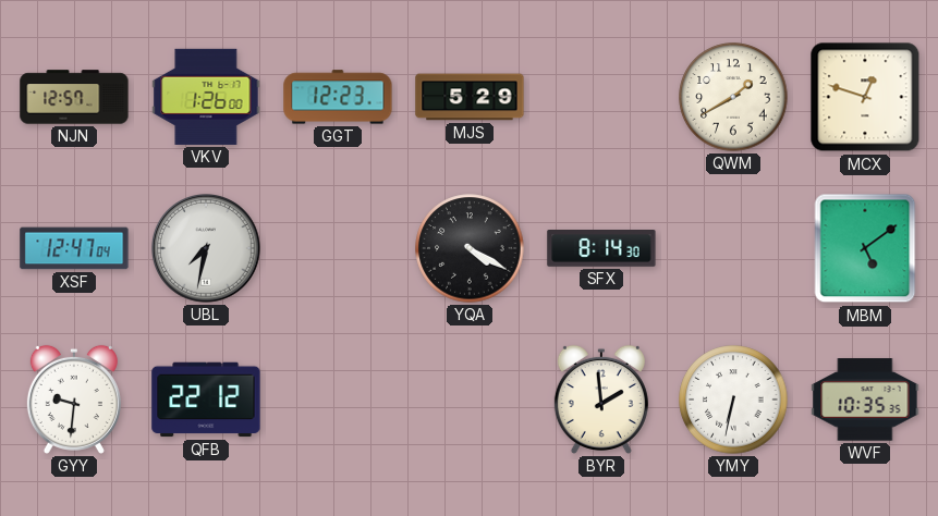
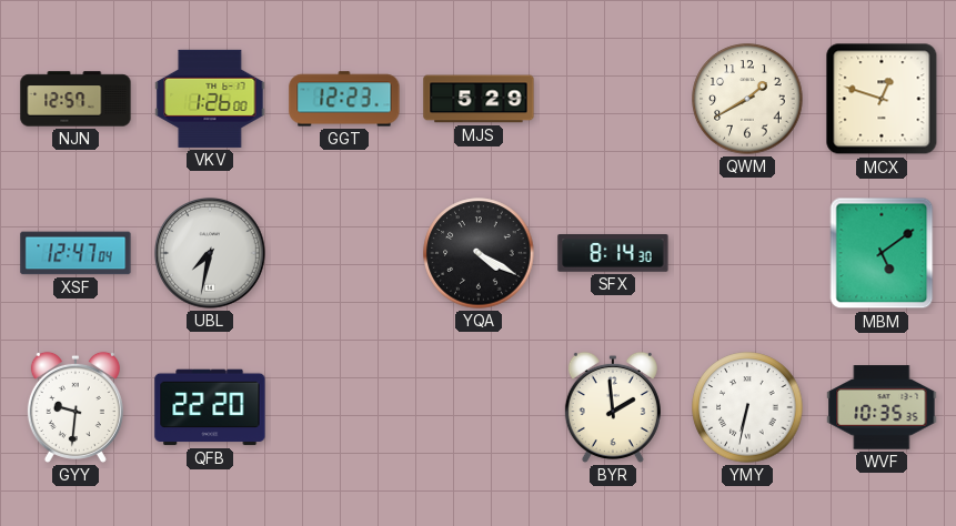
QFB: 22:12 -> 22:20 (210, 407)
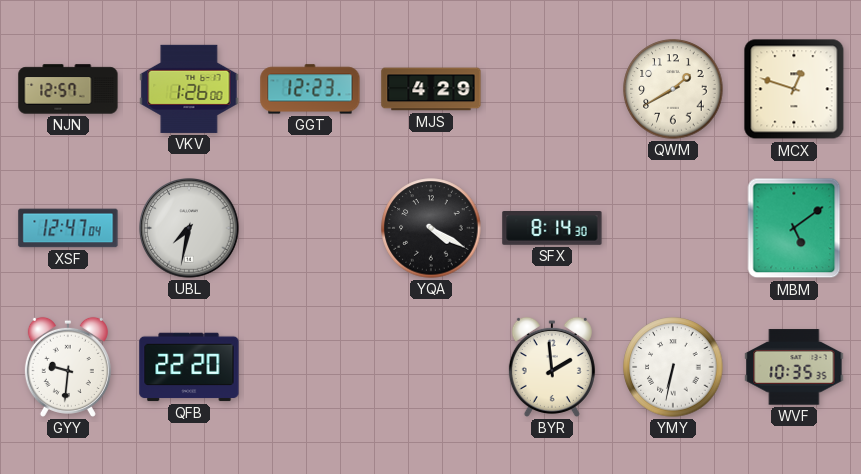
MJS: 5:29 -> 4:29 (431, 89)
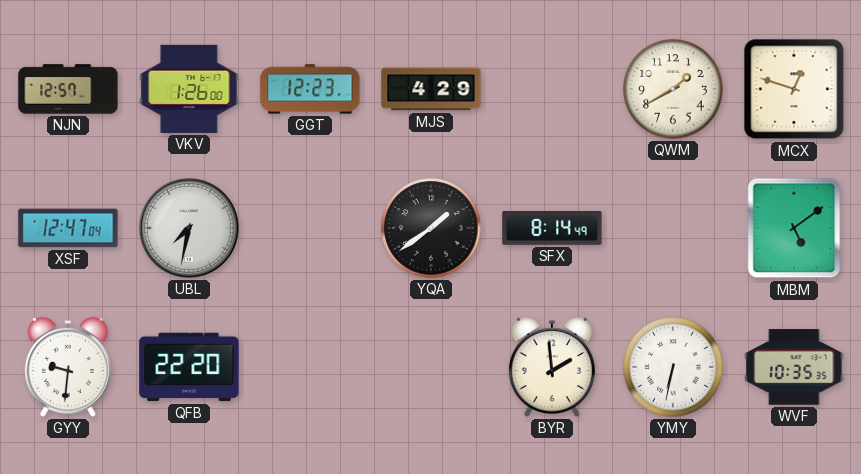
YQA: 4:20 -> 1:39 (431, 228)
SFX: 8:14:30 -> 8:14:49 (552, 229)
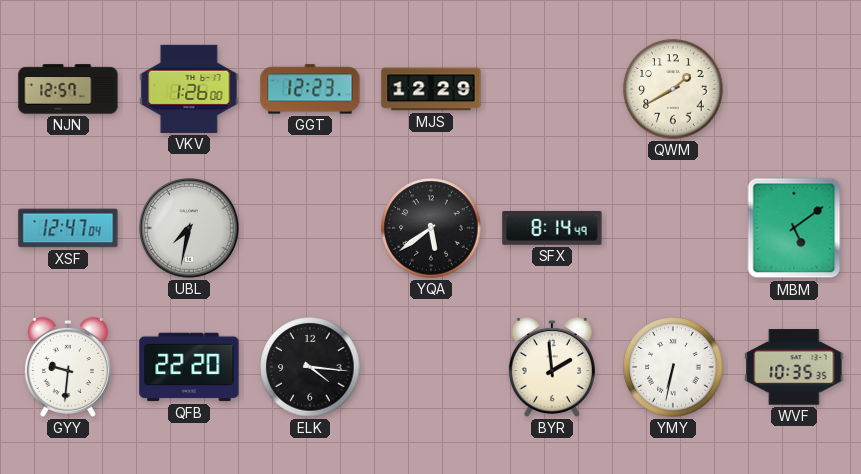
MJS: 4:29 -> 12:29 (431, 89)
MCX: 12:48 -> none (794, 89)
YQA: 1:39 -> 5:39 (431, 228)
ELK: none -> 4:16 (310, 367)
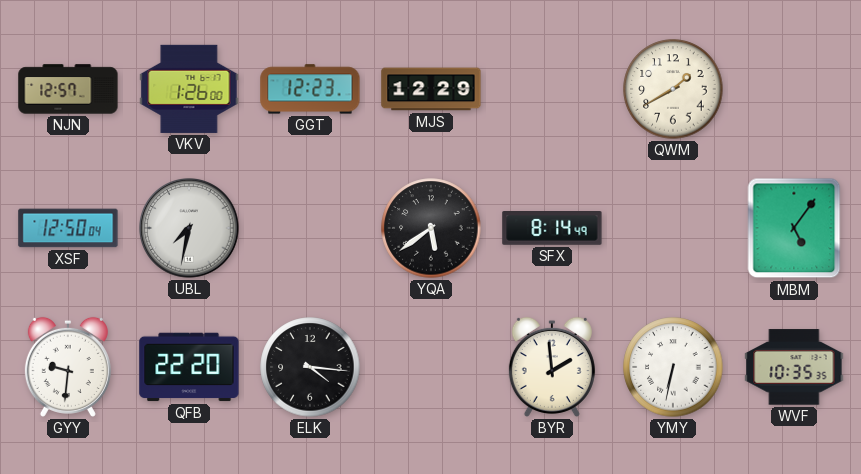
XSF: 12:47 -> 12:50 (68, 228)
MBM: 5:09 -> 5:06 (794, 228)
